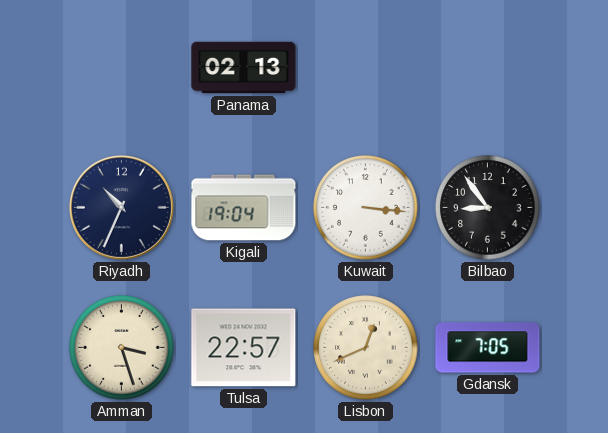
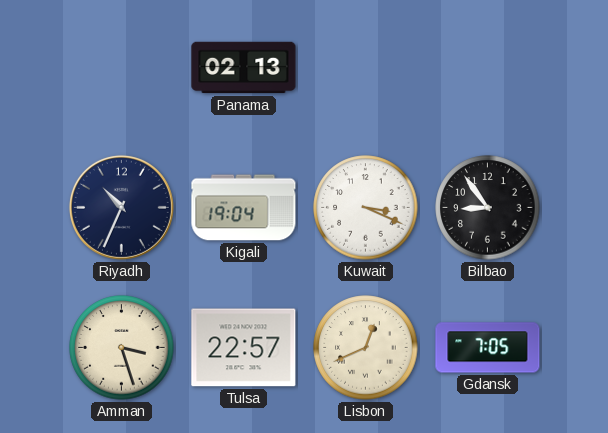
Kuwait: 3:16 -> 3:19 (366, 208)
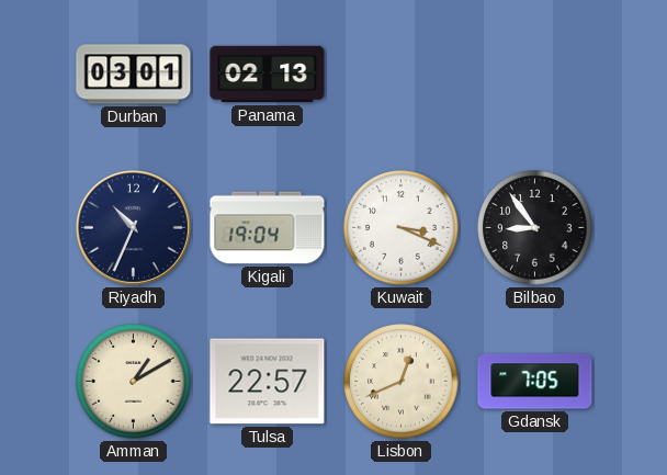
Durban: none -> 03:01 (134, 75)
Amman: 3:27 -> 1:10 (134, 382)
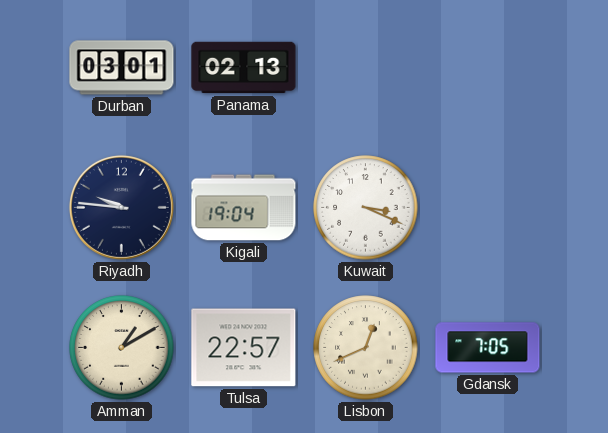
Riyadh: 10:34 -> 9:46 (121, 207)
Bilbao: 8:54 -> none (535, 228)
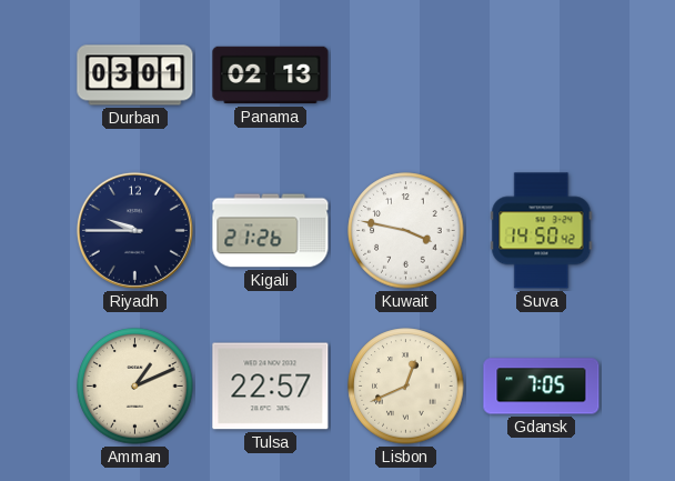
Riyadh: 9:46 -> 9:45 (134, 230)
Kigali: 19:04 -> 21:26 (271, 231)
Kuwait: 3:19 -> 3:47 (406, 231)
Suva: none -> 14:50 (542, 231)
Amman: 1:10 -> 1:11 (135, 387)
